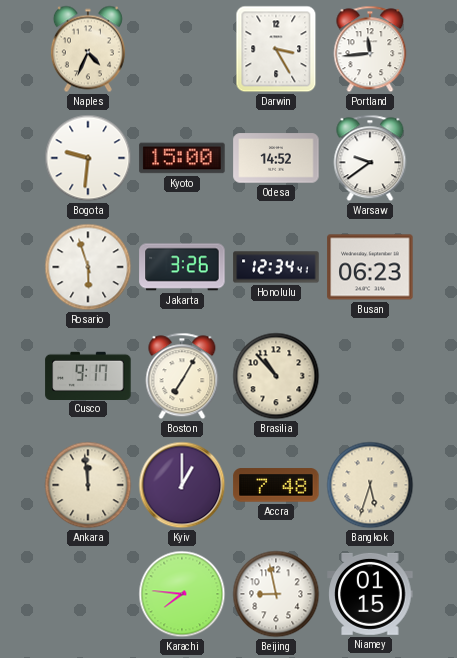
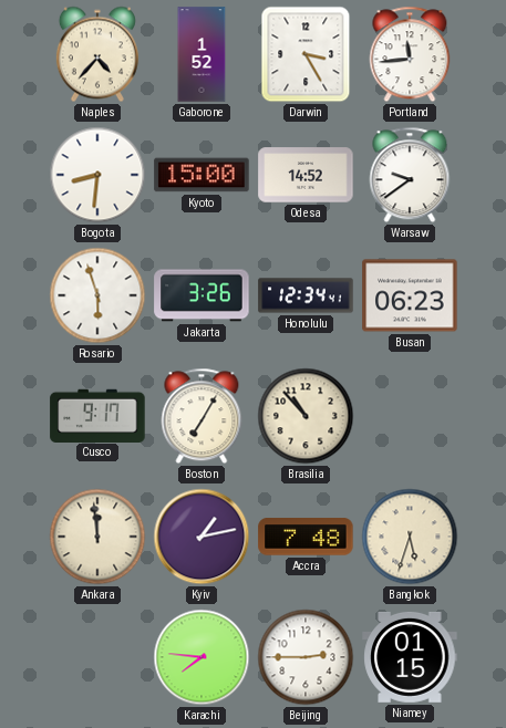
Naples: 4:34 -> 4:37 (97, 54)
Gaborone: none -> 1:52 (202, 54)
Bogota: 9:31 -> 8:31 (97, 175)
Kyiv: 1:00 -> 1:13 (202, 537)
Beijing: 8:58 -> 2:45 (306, 657)
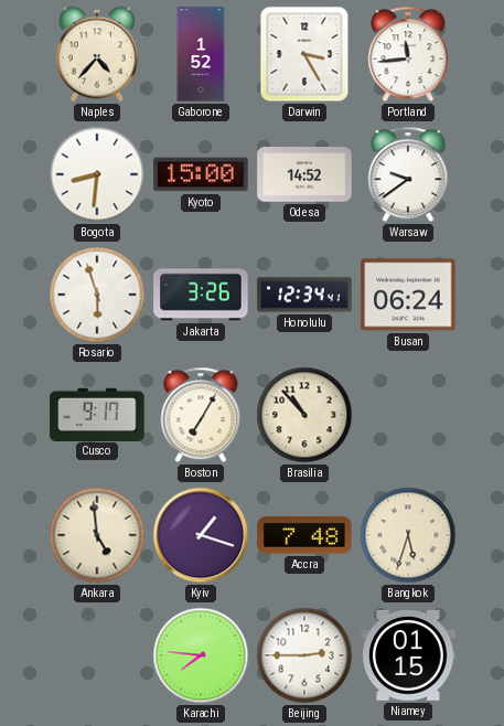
Busan: 06:23 -> 06:24 (408, 295)
Ankara: 11:59 -> 4:59 (97, 535)
Kyiv: 1:13 -> 1:18 (201, 535)
